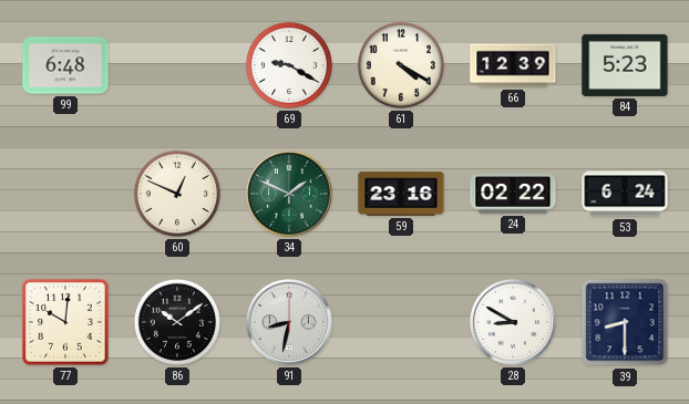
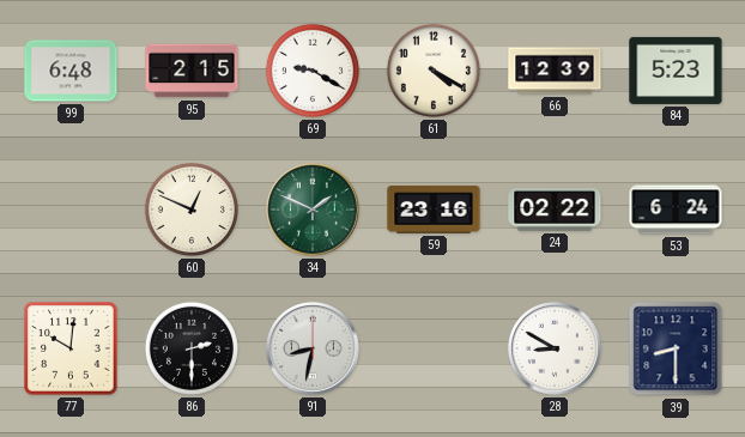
95: none -> 2:15 (192, 71)
86: 10:09 -> 2:30 (192, 348)
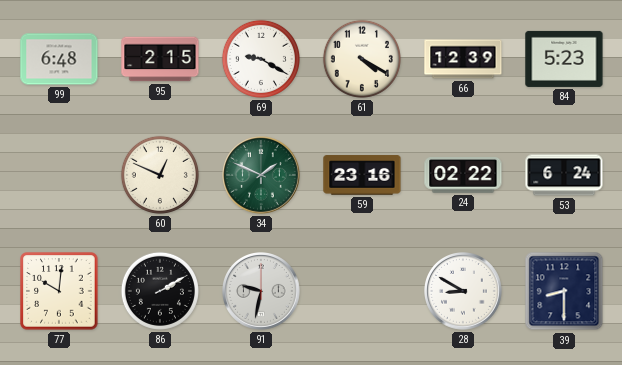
86: 2:30 -> 2:10 (160, 291)
91: 8:32 -> 9:32 (262, 292)
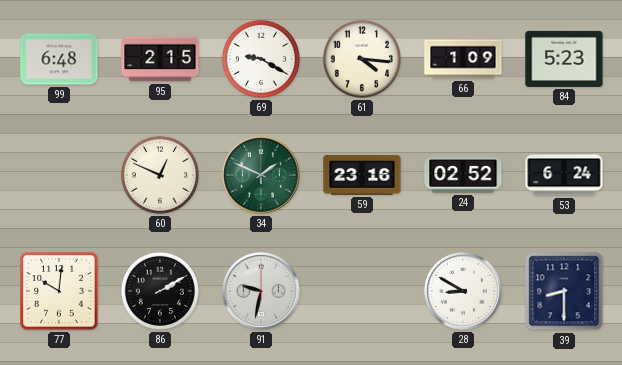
61: 4:20 -> 4:16 (362, 59)
66: 12:39 -> 1:09 (463, 59)
24: 02:22 -> 02:52 (463, 175)
